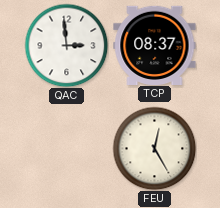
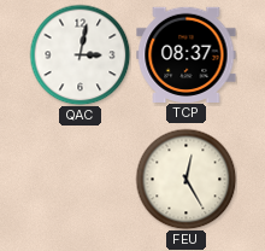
QAC: 2:59 -> 3:02 (79, 54)
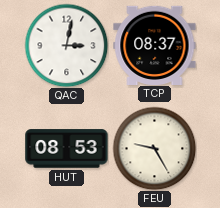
HUT: none -> 08:53 (67, 149)
FEU: 12:25 -> 9:25 (154, 148)
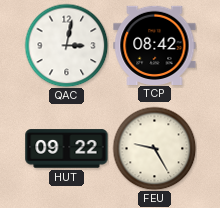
TCP: 08:37 -> 08:42 (155, 45)
HUT: 08:53 -> 09:22 (67, 149)
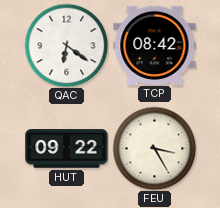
QAC: 3:02 -> 6:21 (66, 45)
FEU: 9:25 -> 3:25 (154, 148)
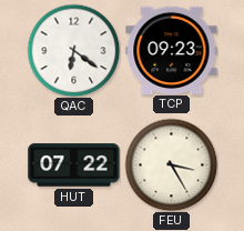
TCP: 08:42 -> 09:23 (172, 50)
HUT: 09:22 -> 07:22 (74, 165)
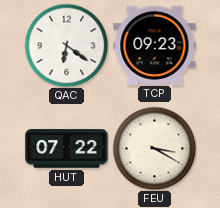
FEU: 3:25 -> 3:20 (154, 148)
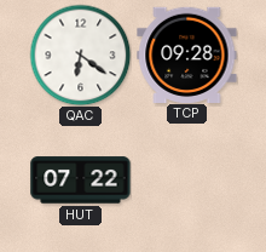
TCP: 09:23 -> 09:28 (187, 55)
FEU: 3:20 -> none (154, 148)
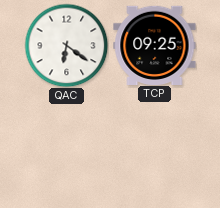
TCP: 09:28 -> 09:25 (155, 45)
HUT: 07:22 -> none (81, 181)
